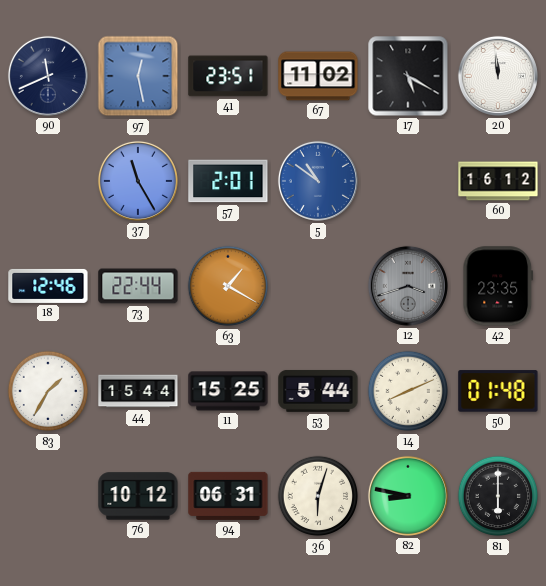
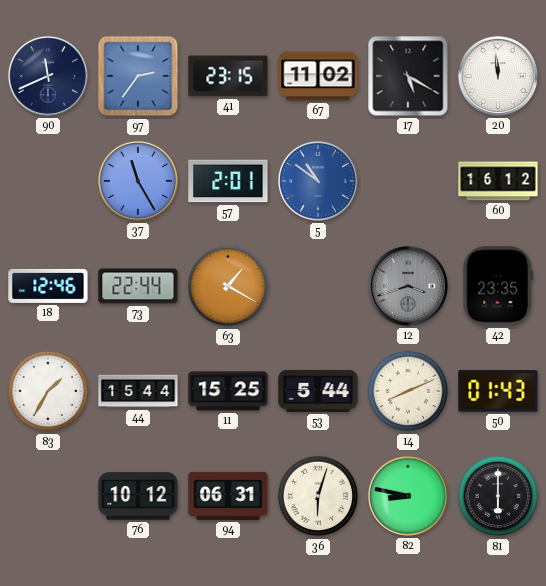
97: 12:28 -> 2:36 (138, 76)
41: 23:51 -> 23:15 (228, 76)
50: 01:48 -> 01:43 (498, 391)
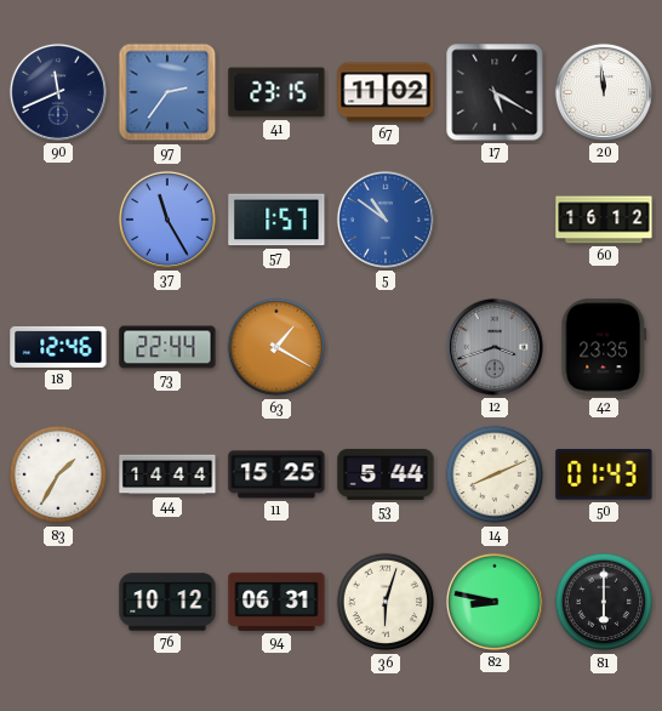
57: 2:01 -> 1:57 (276, 220)
44: 15:44 -> 14:44 (167, 474)
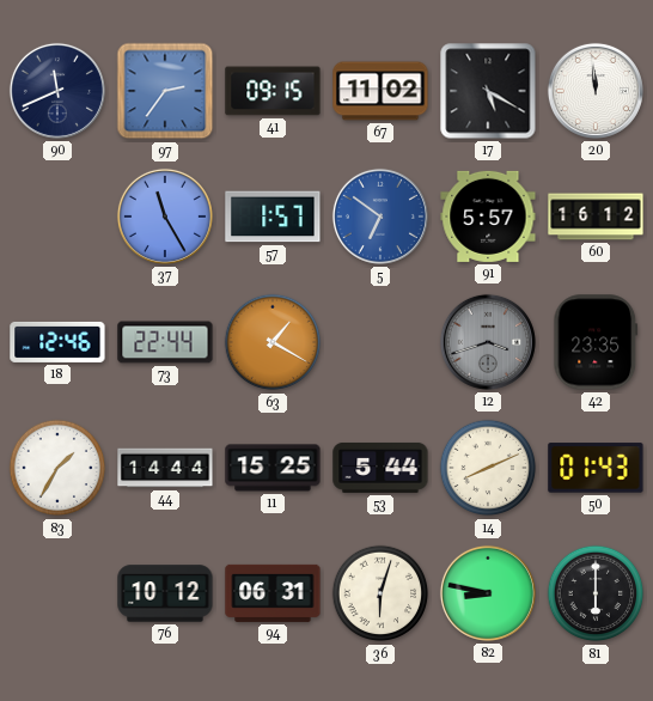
41: 23:15 -> 09:15 (273, 91)
5: 10:51 -> 6:51 (380, 217)
91: none -> 5:57 (488, 217)
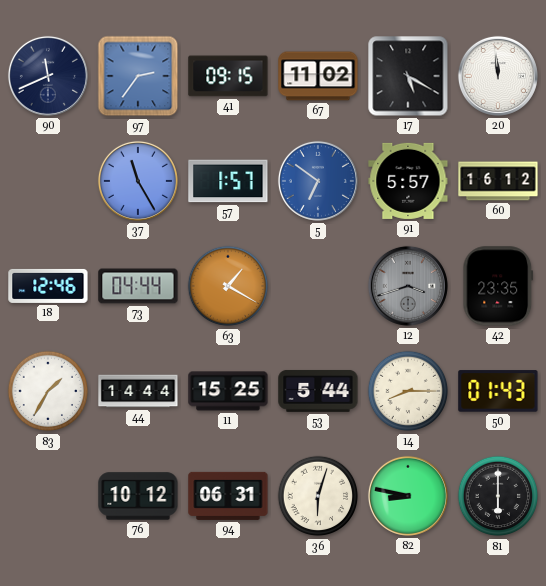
73: 22:44 -> 04:44 (138, 286)
14: 8:11 -> 8:15 (408, 391)
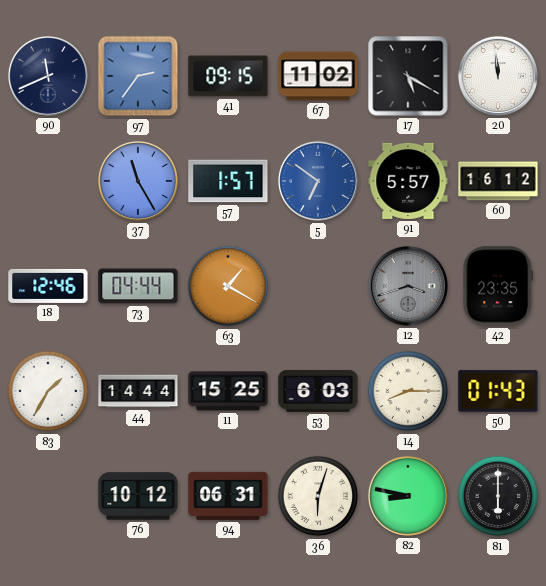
53: 5:44 -> 6:03 (318, 391)
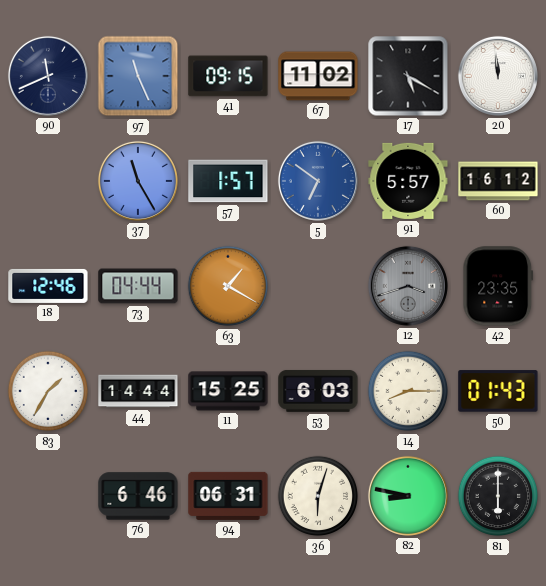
97: 2:36 -> 11:26 (138, 76)
76: 10:12 -> 6:46 (138, 496)
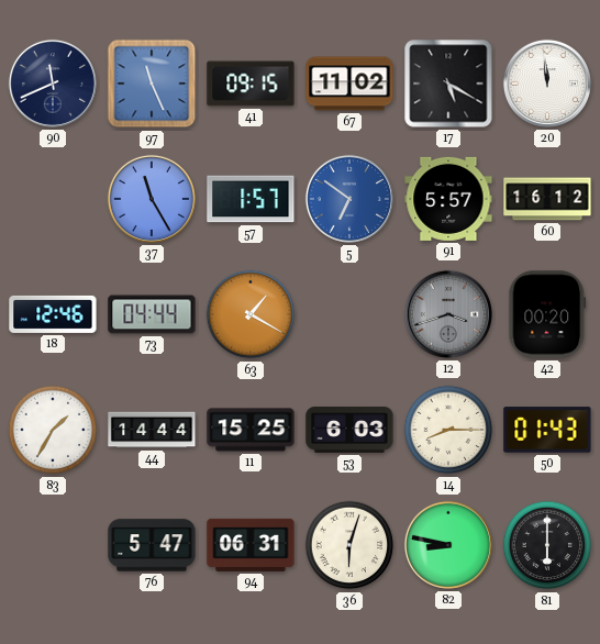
42: 23:35 -> 00:20 (547, 314)
76: 6:46 -> 5:47 (152, 545)
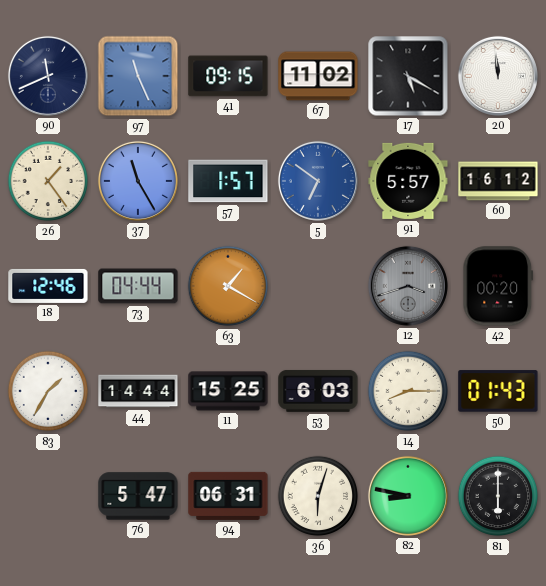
26: none -> 1:24 (48, 181)
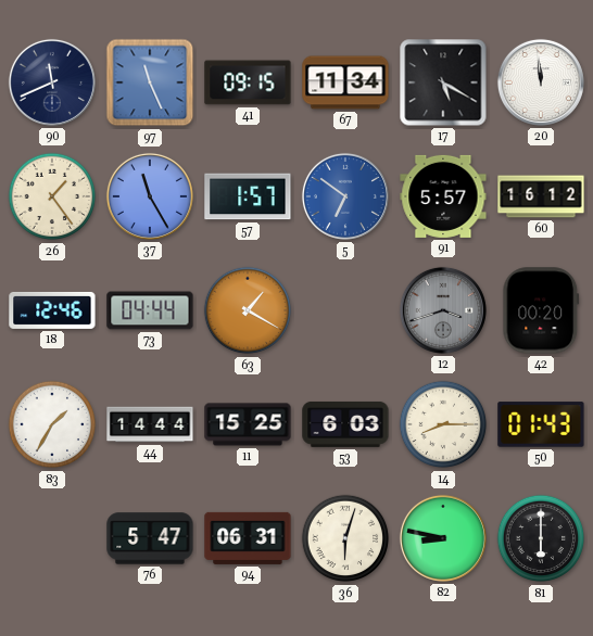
67: 11:02 -> 11:34 (345, 82)
